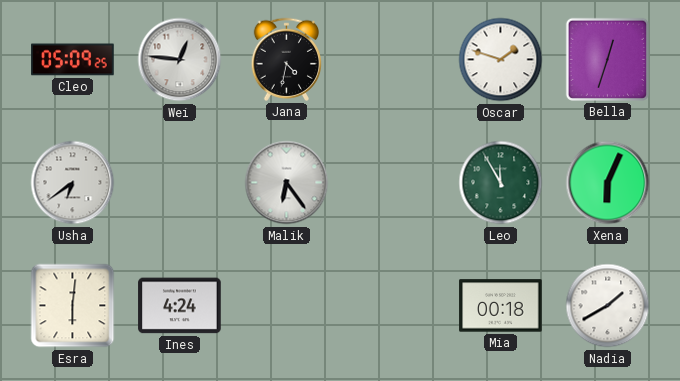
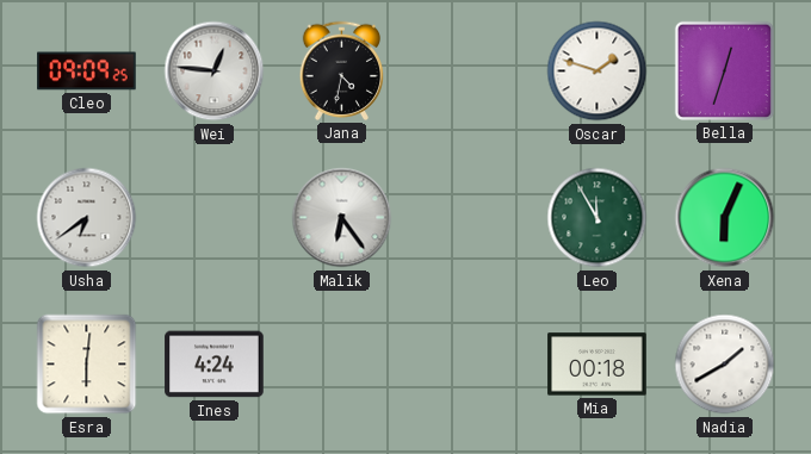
Cleo: 05:09 -> 09:09 (87, 71)
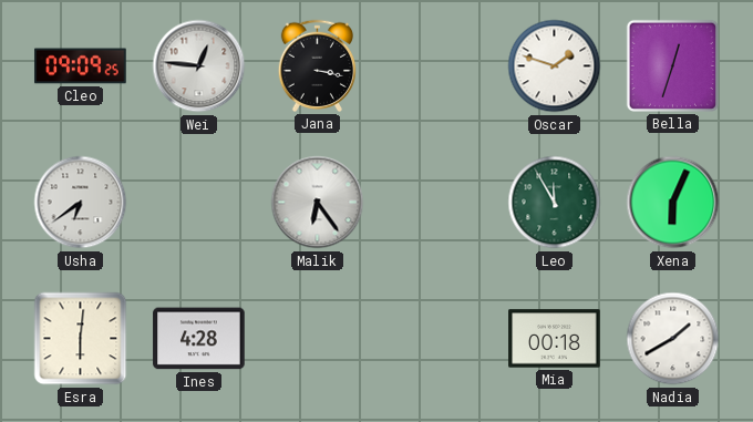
Jana: 4:32 -> 3:17 (317, 65)
Ines: 4:24 -> 4:28 (199, 339)
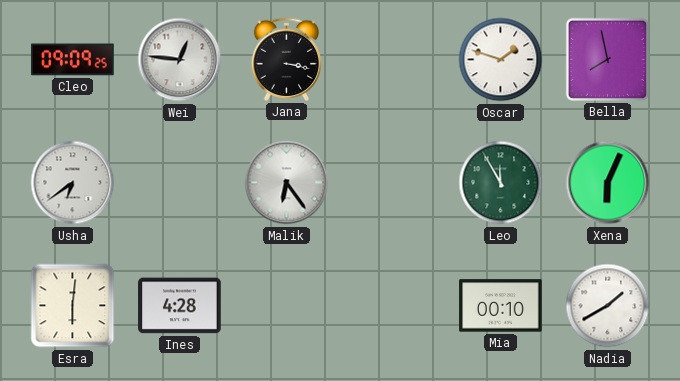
Bella: 12:33 -> 7:58 (607, 59)
Mia: 00:18 -> 00:10 (501, 306)
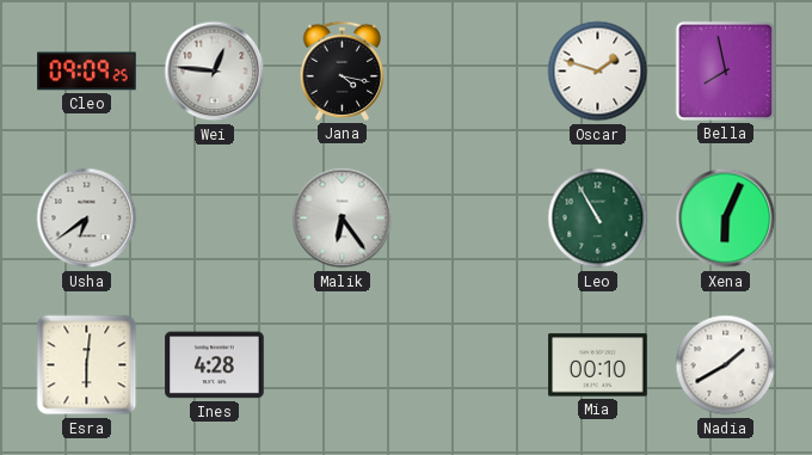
Jana: 3:17 -> 4:17 (342, 70)
Leo: 11:55 -> 10:55 (598, 219)
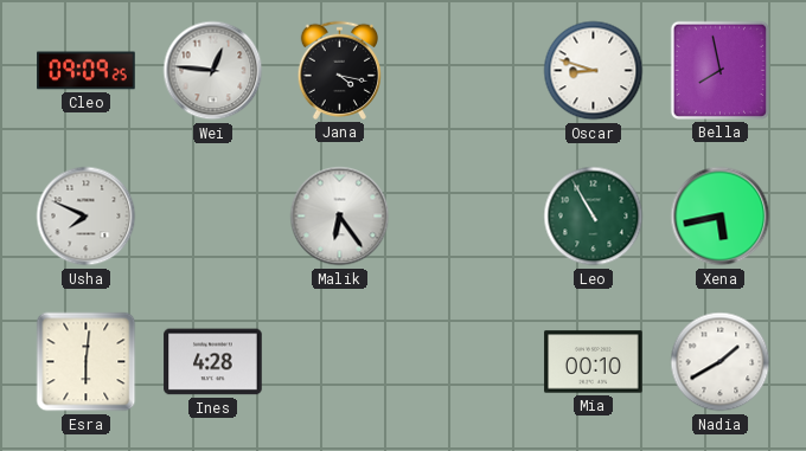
Oscar: 1:48 -> 8:48 (594, 71)
Usha: 6:39 -> 7:49 (87, 217)
Xena: 6:04 -> 5:43 (721, 217)
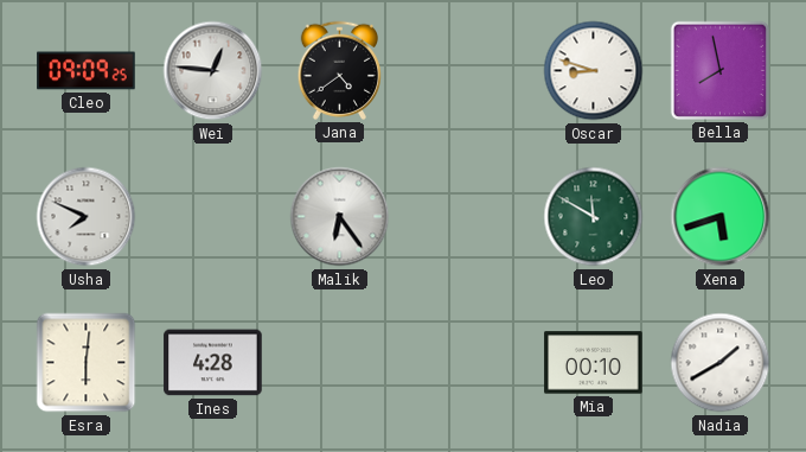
Jana: 4:17 -> 4:39 (339, 70)
Leo: 10:55 -> 11:50 (594, 217)
Xena: 5:43 -> 5:42 (721, 217)
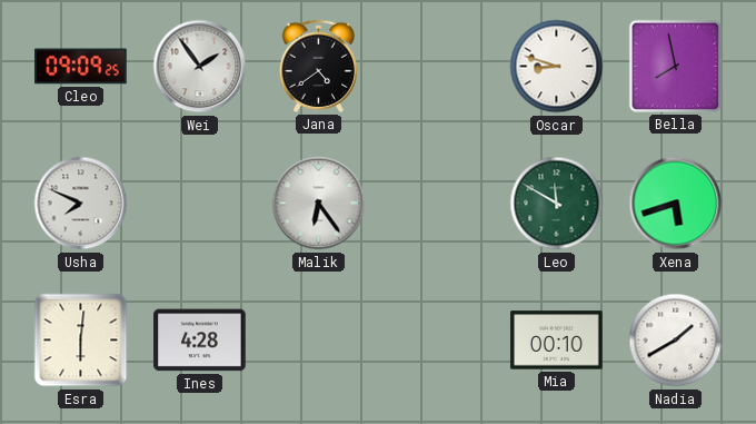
Wei: 12:46 -> 1:54 (200, 67)
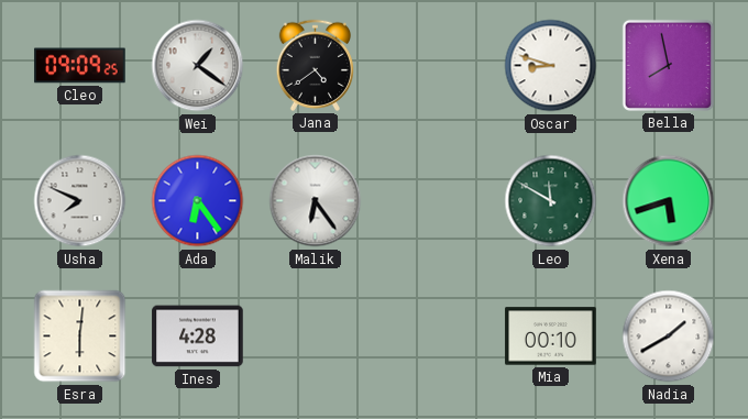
Wei: 1:54 -> 1:21 (198, 66)
Ada: none -> 6:24 (198, 201)
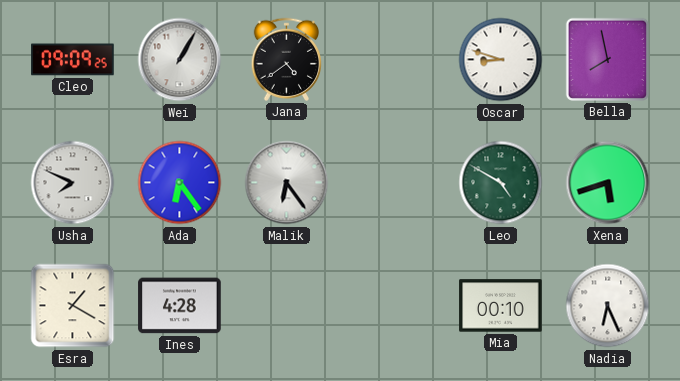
Wei: 1:21 -> 1:05 (180, 60)
Leo: 11:50 -> 4:50 (501, 183)
Esra: 6:01 -> 1:20 (73, 306)
Nadia: 1:40 -> 6:26 (608, 306)
